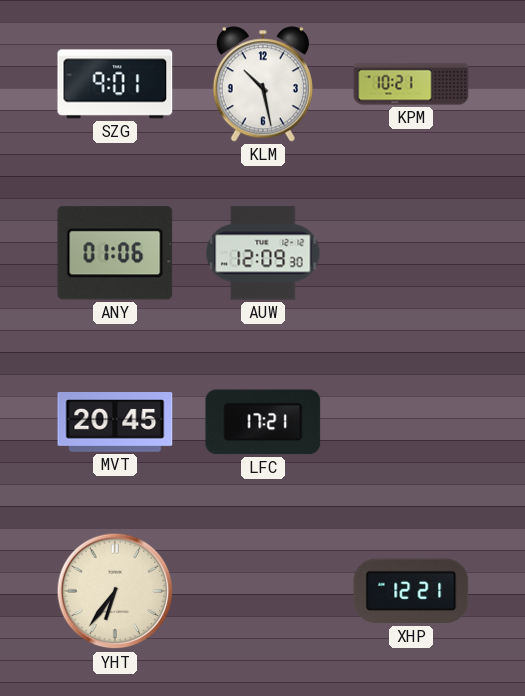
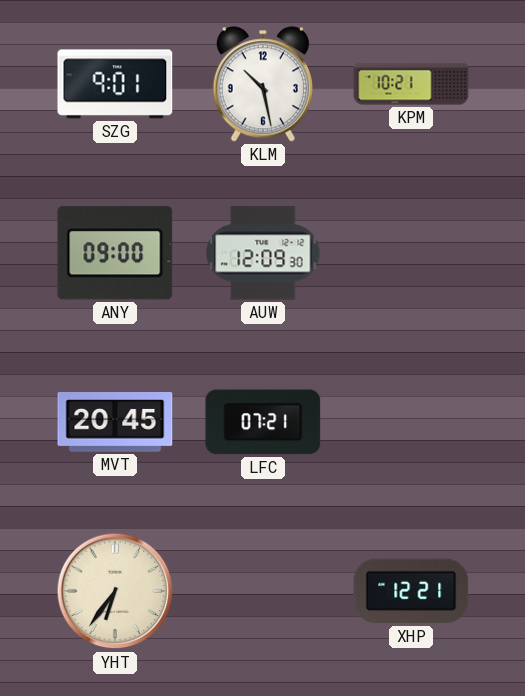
ANY: 01:06 -> 09:00 (115, 253)
LFC: 17:21 -> 07:21 (263, 422)
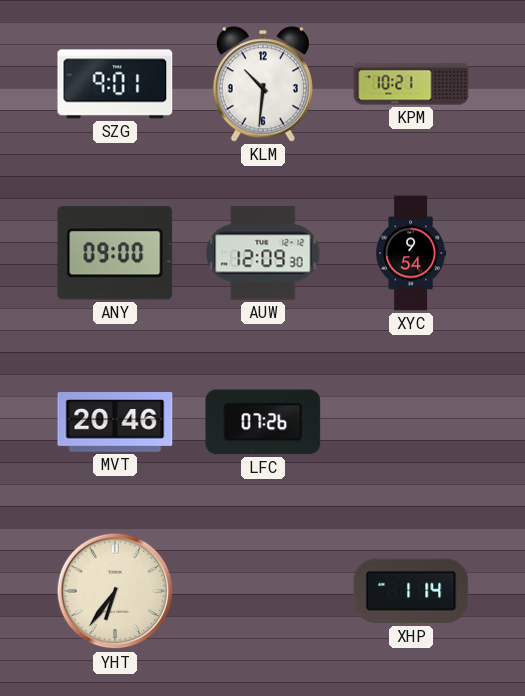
KLM: 10:28 -> 10:31 (263, 84)
XYC: none -> 9:54 (412, 253)
MVT: 20:45 -> 20:46 (115, 423)
LFC: 07:21 -> 07:26 (263, 422)
XHP: 12:21 -> 1:14 (411, 591)
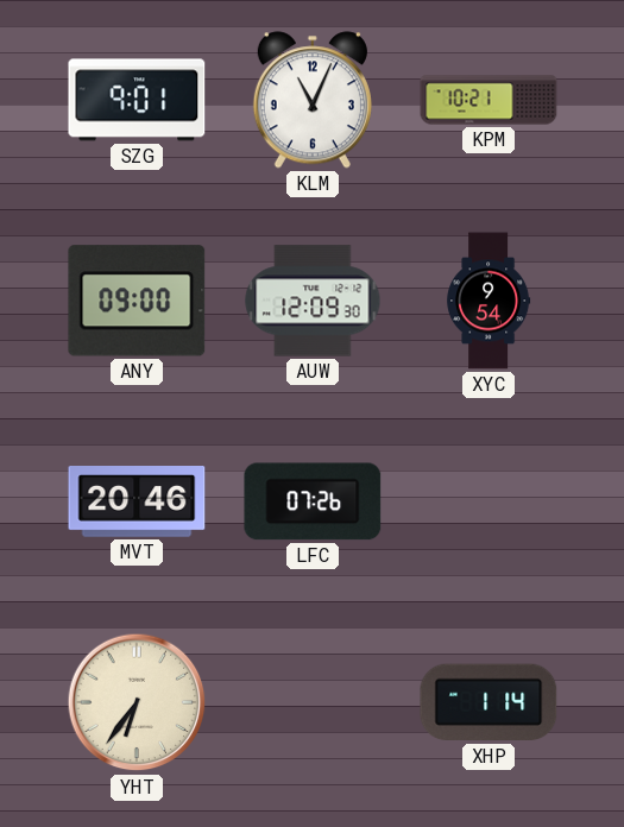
KLM: 10:31 -> 11:04 (313, 100)
